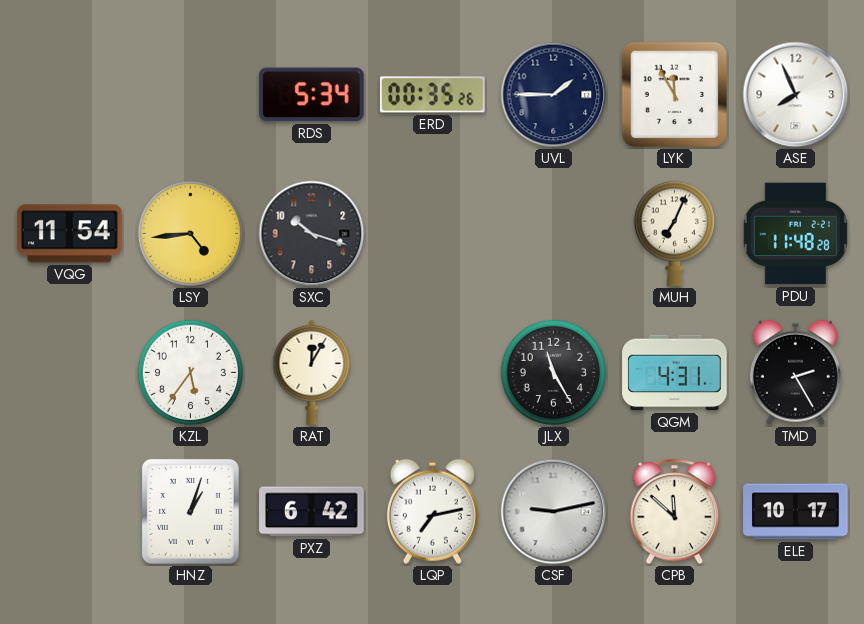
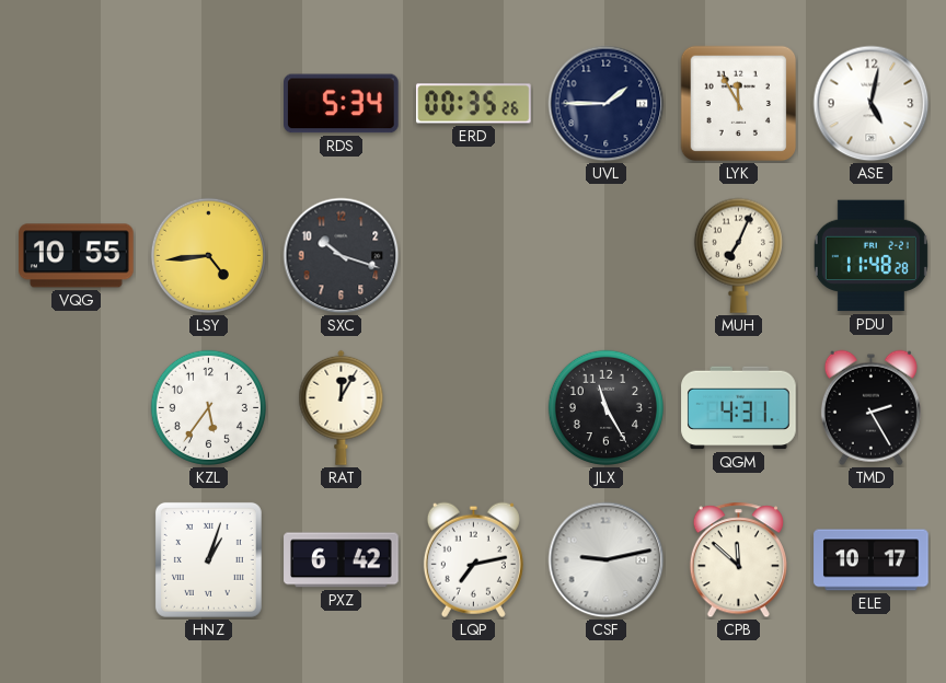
ASE: 7:56 -> 5:02 (872, 104)
VQG: 11:54 -> 10:55 (77, 256)
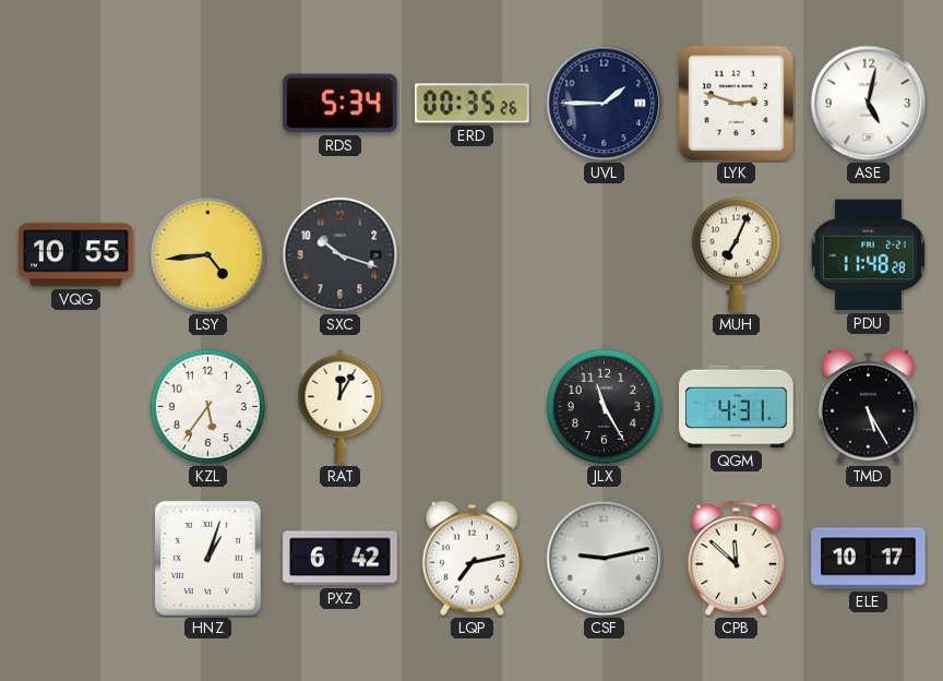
LYK: 11:55 -> 2:48 (737, 104)
TMD: 2:25 -> 5:25 (868, 406)
